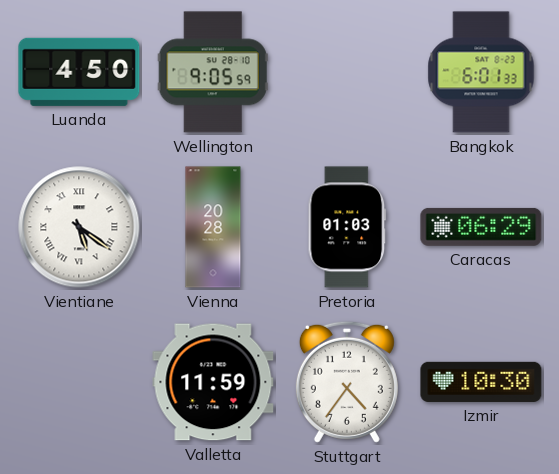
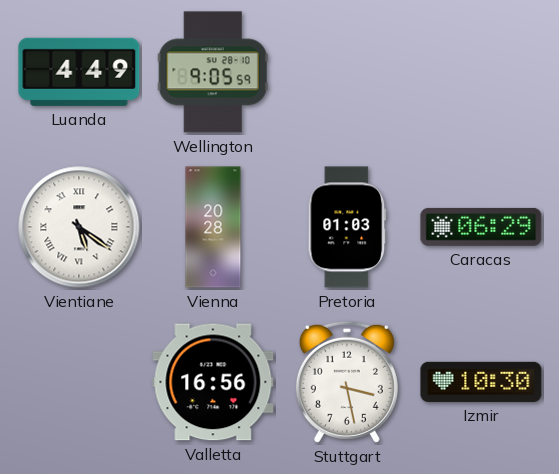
Luanda: 4:50 -> 4:49 (79, 72)
Bangkok: 6:01 -> none (481, 72)
Valletta: 11:59 -> 16:56 (213, 382)
Stuttgart: 4:36 -> 3:28 (347, 382)
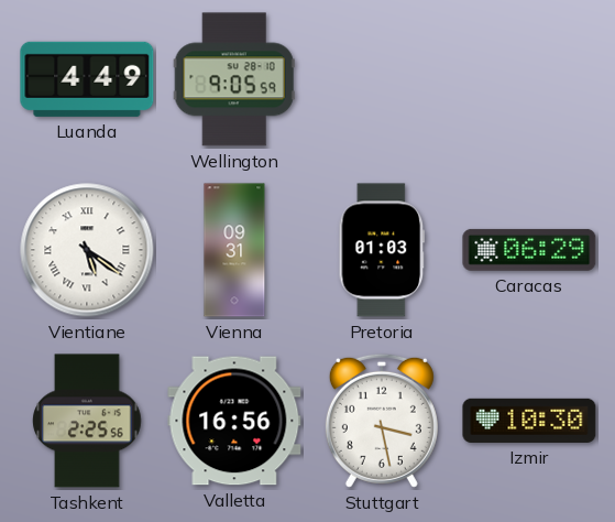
Vienna: 20:28 -> 09:31 (234, 250)
Tashkent: none -> 2:25 (87, 421)
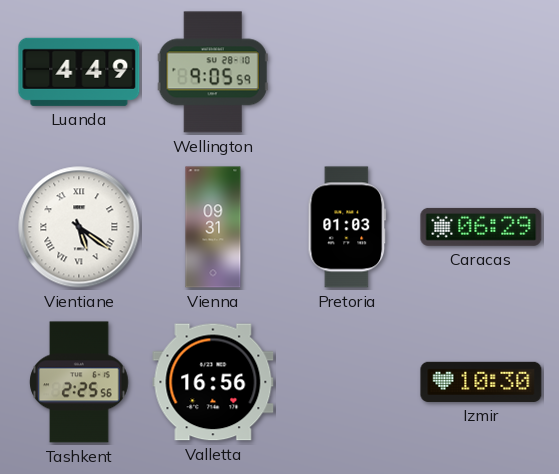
Stuttgart: 3:28 -> none (382, 421)
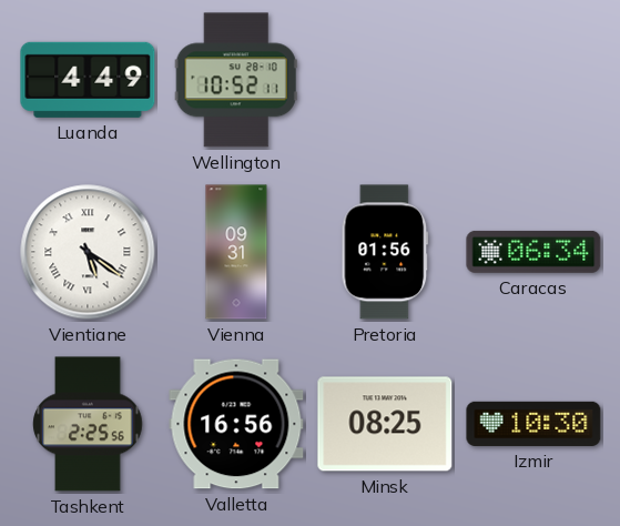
Wellington: 9:05 -> 10:52 (236, 80)
Pretoria: 01:03 -> 01:56 (385, 252)
Caracas: 06:29 -> 06:34 (533, 252)
Minsk: none -> 08:25 (385, 424)
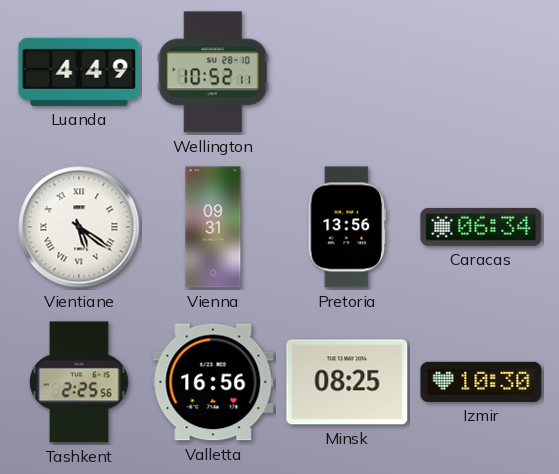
Pretoria: 01:56 -> 13:56 (347, 227)
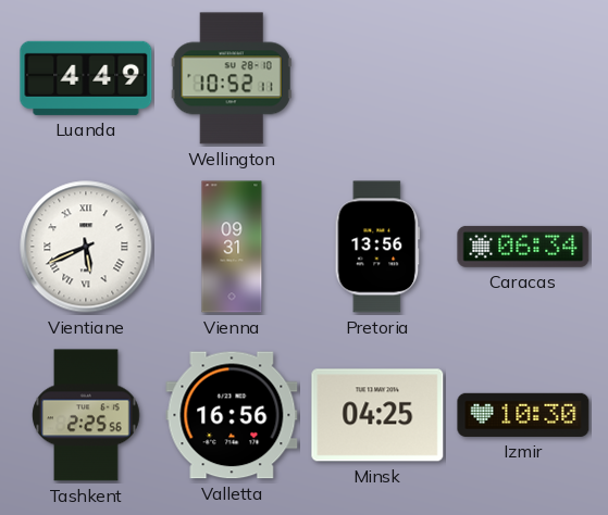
Vientiane: 5:21 -> 5:41 (86, 247)
Minsk: 08:25 -> 04:25 (377, 415)
